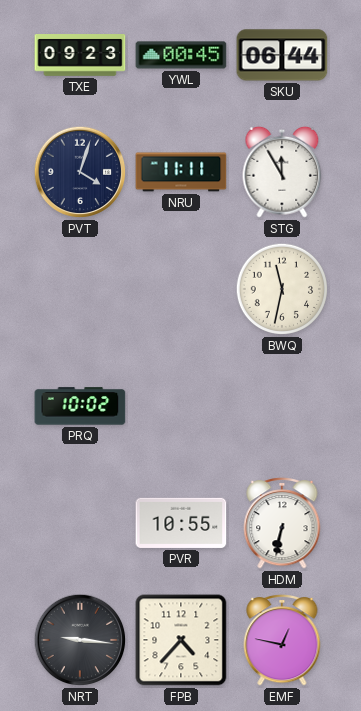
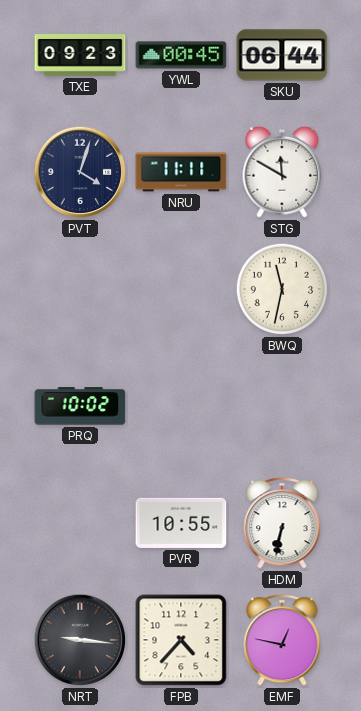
STG: 11:55 -> 11:50 (282, 172)
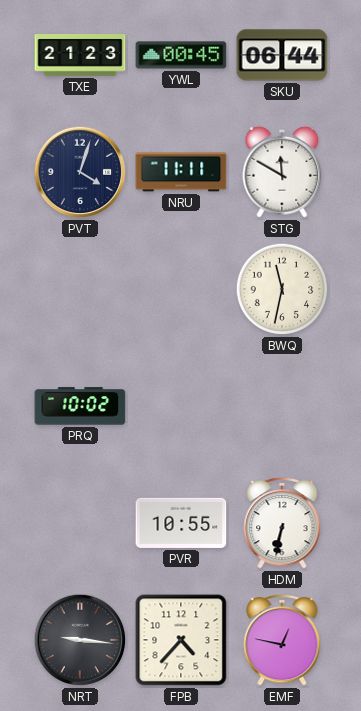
TXE: 09:23 -> 21:23 (80, 55)
